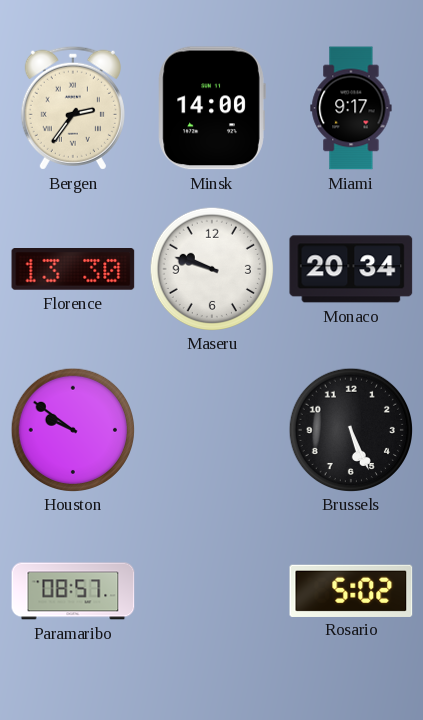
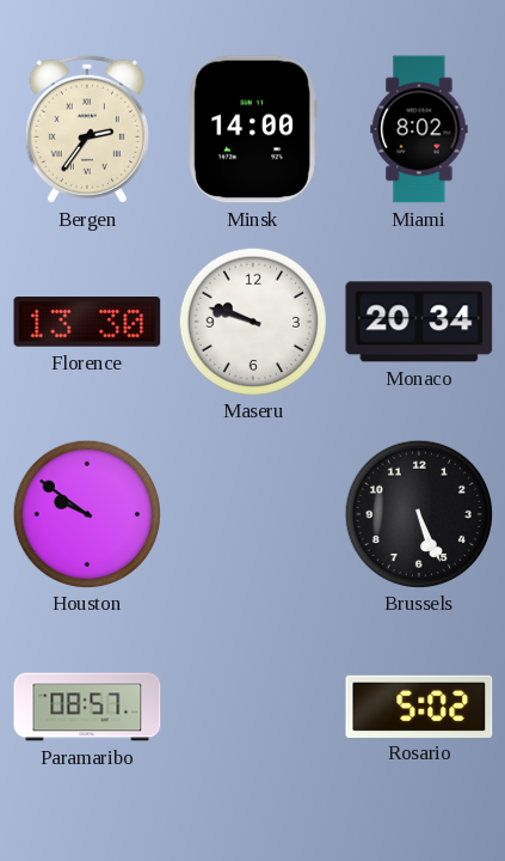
Miami: 9:17 -> 8:02 (419, 129)
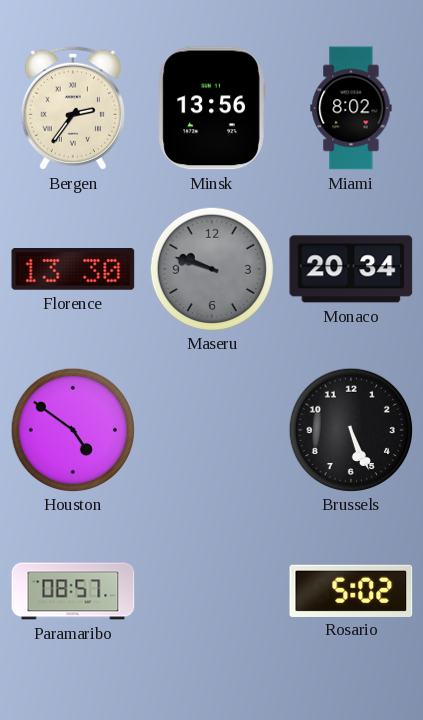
Minsk: 14:00 -> 13:56 (212, 108)
Maseru dial: white -> grey (211, 268)
Houston: 9:51 -> 4:51 (72, 429)
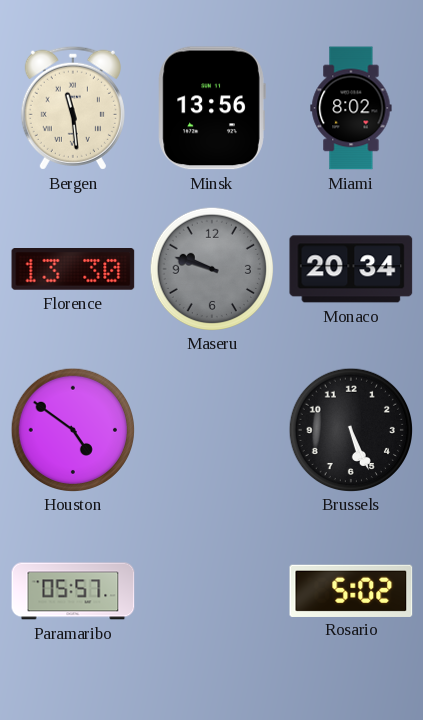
Bergen: 2:36 -> 11:29 (73, 108)
Paramaribo: 08:57 -> 05:57 (73, 591)
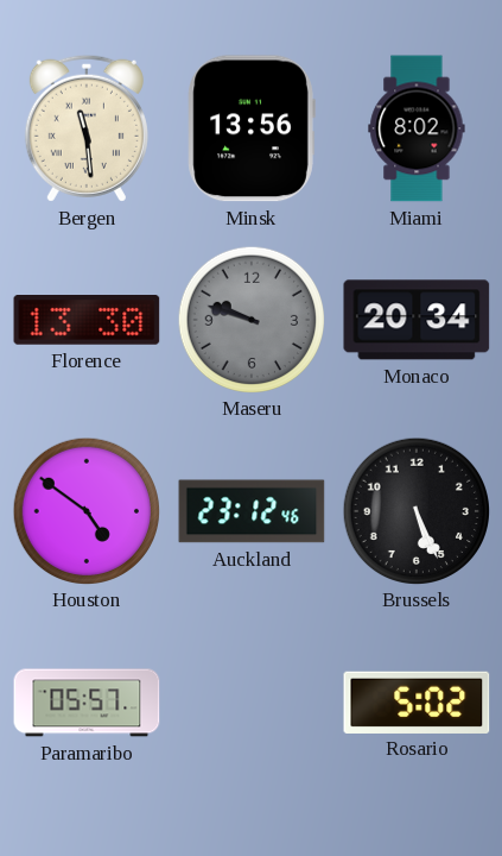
Auckland: none -> 23:12 (252, 511)
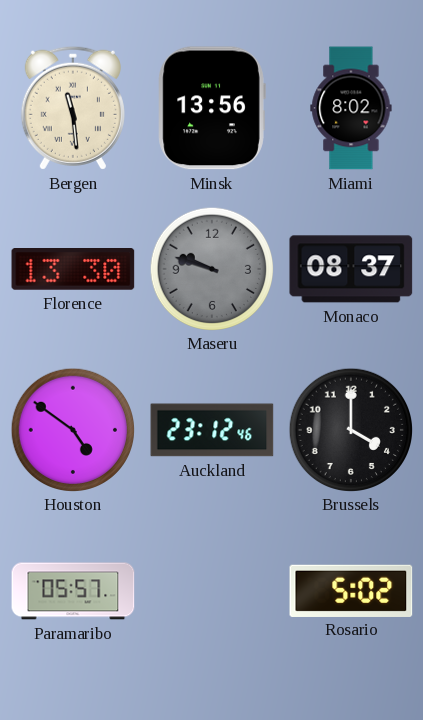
Monaco: 20:34 -> 08:37 (351, 269)
Brussels: 5:26 -> 4:00 (350, 429)
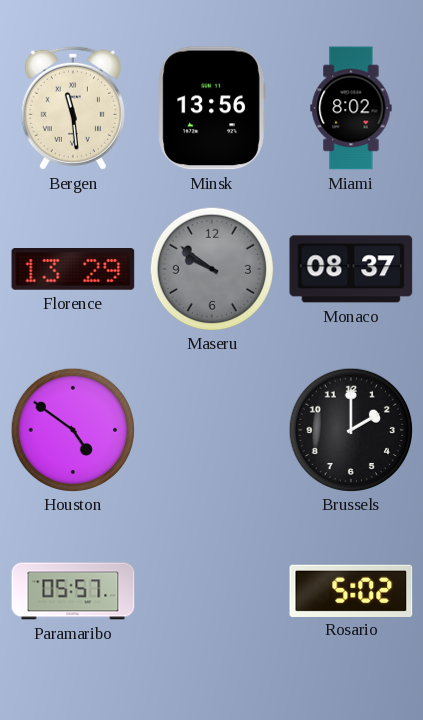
Florence: 13:30 -> 13:29 (73, 270)
Maseru: 9:48 -> 9:51 (211, 268)
Auckland: 23:12 -> none (212, 430)
Brussels: 4:00 -> 2:00 (350, 429)
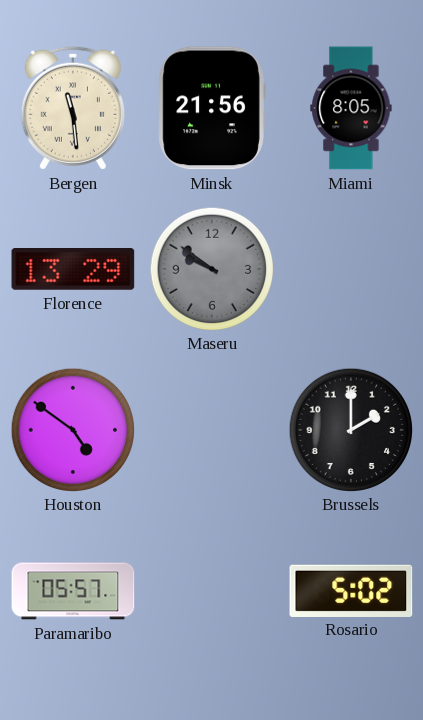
Minsk: 13:56 -> 21:56 (212, 108)
Miami: 8:02 -> 8:05 (351, 108)
Monaco: 08:37 -> none (351, 269)
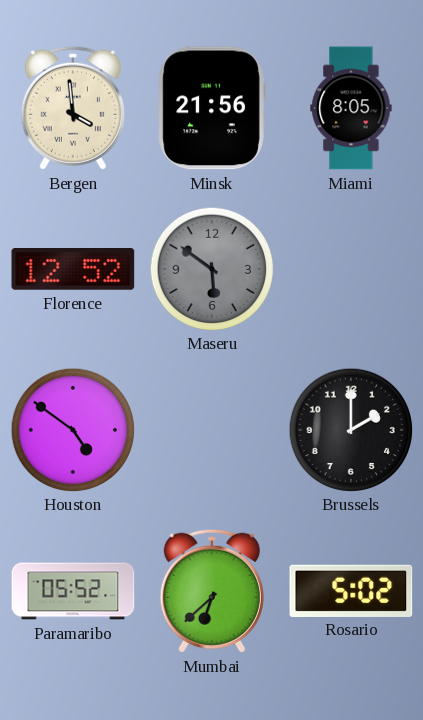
Bergen: 11:29 -> 3:59 (73, 108)
Florence: 13:29 -> 12:52 (73, 270)
Maseru: 9:51 -> 5:51 (211, 268)
Paramaribo: 05:57 -> 05:52 (73, 591)
Mumbai: none -> 6:38 (212, 591)
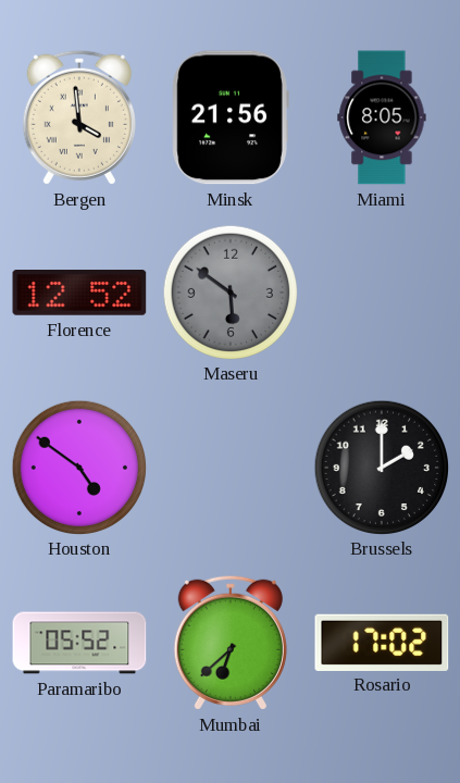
Rosario: 5:02 -> 17:02 (382, 642)
